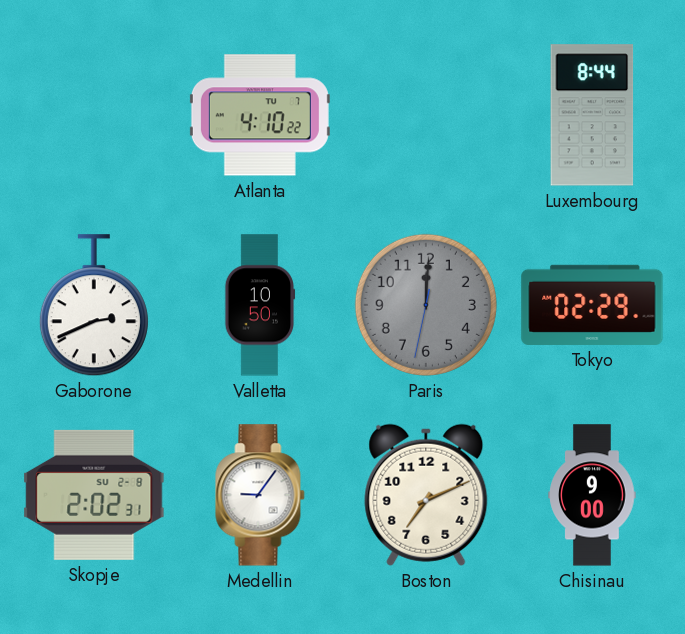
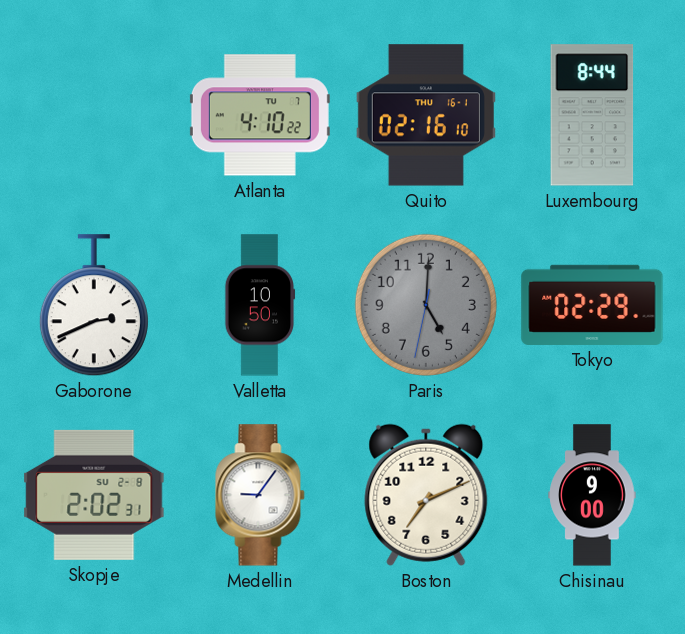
Quito: none -> 02:16 (426, 115)
Paris: 12:00 -> 5:00 (426, 305)
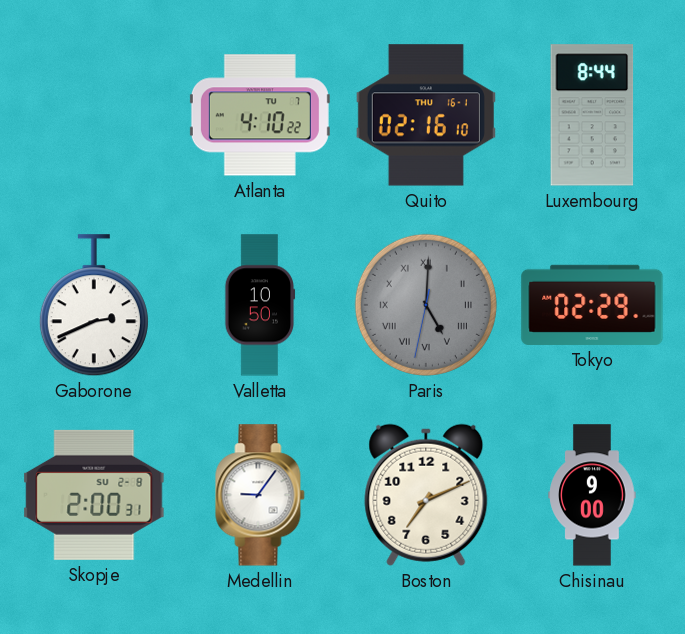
Paris numerals: Arabic -> Roman (426, 305)
Skopje: 2:02 -> 2:00 (94, 495)
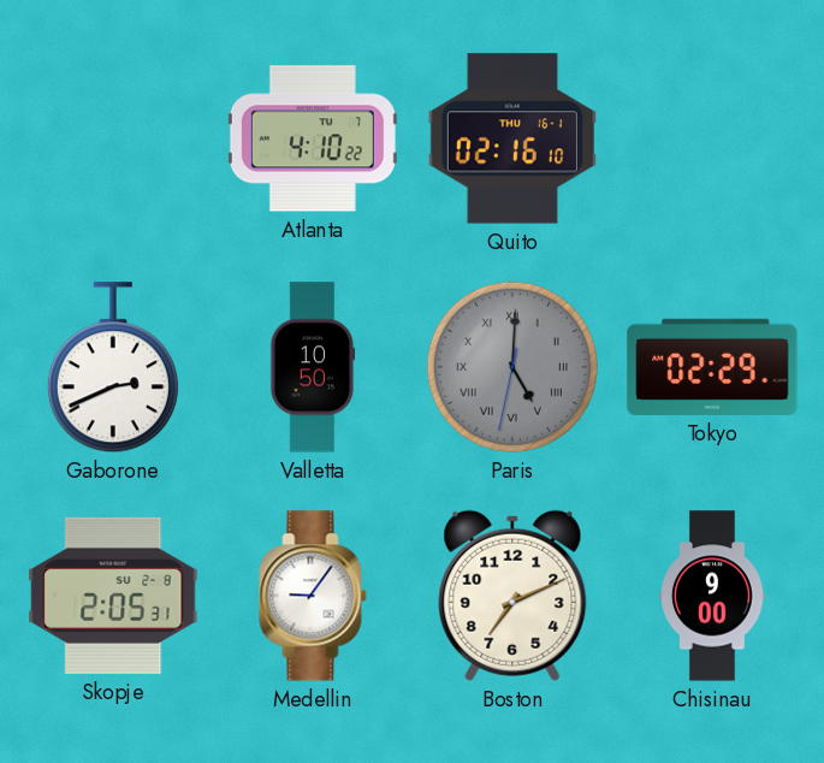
Luxembourg: 8:44 -> none (592, 115)
Skopje: 2:00 -> 2:05 (113, 596)
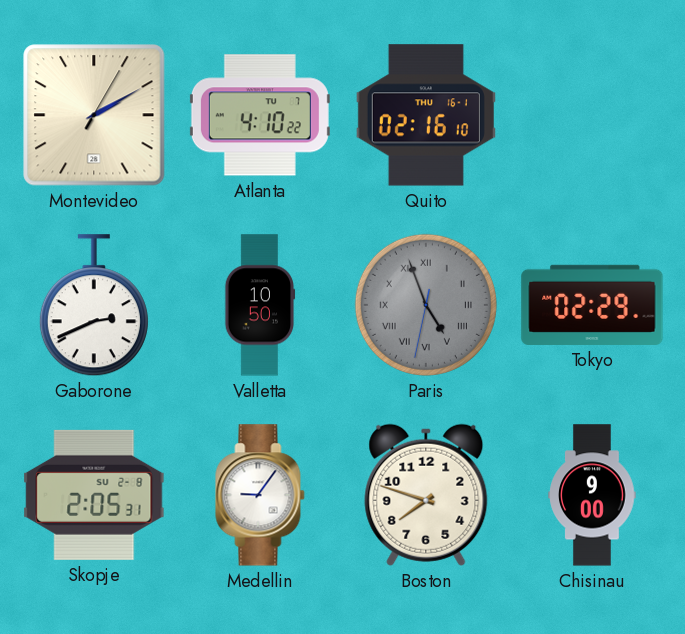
Montevideo: none -> 2:10 (94, 115)
Paris: 5:00 -> 4:56 (426, 305)
Boston: 7:11 -> 7:48 (426, 495)
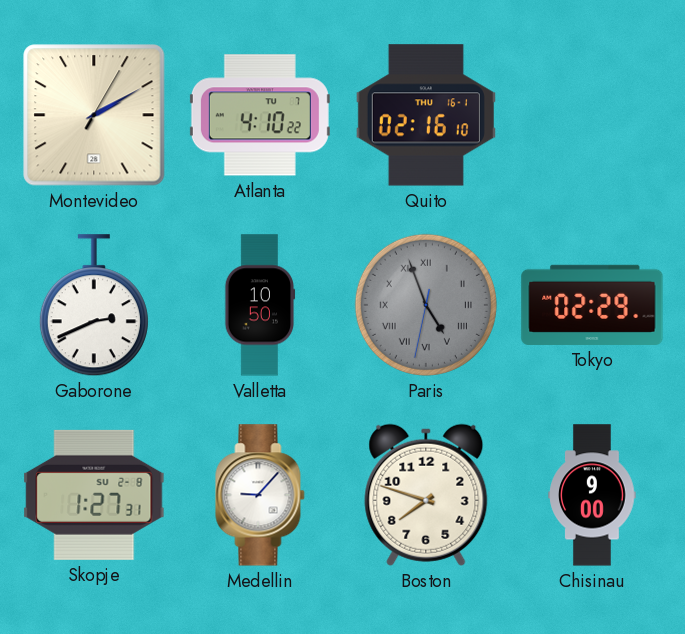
Skopje: 2:05 -> 1:27 (94, 495)
Medellin: 9:06 -> 9:07 (260, 495)
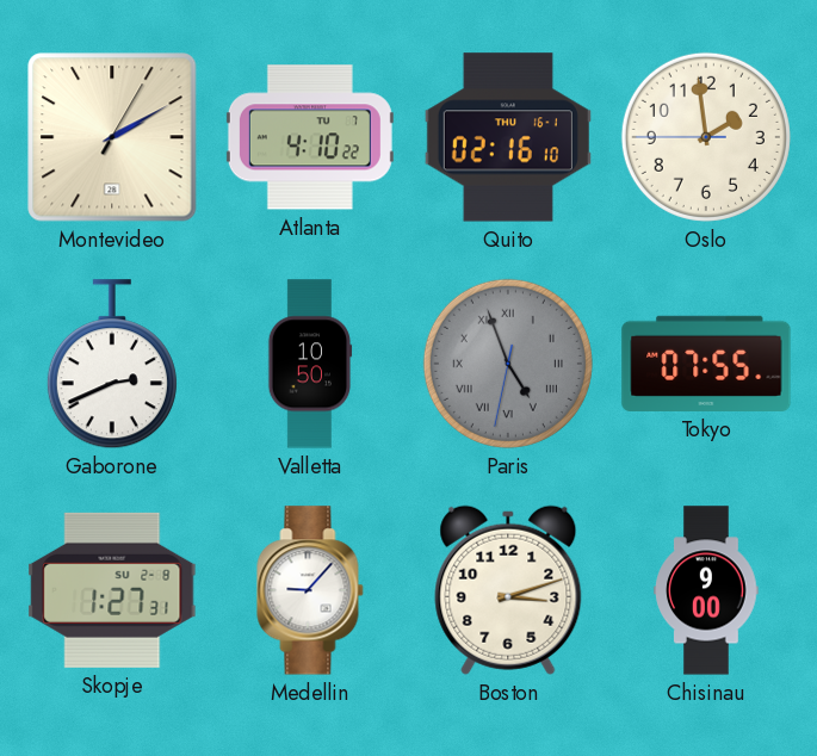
Oslo: none -> 1:58 (706, 137)
Tokyo: 02:29 -> 07:55 (706, 364)
Boston: 7:48 -> 3:12 (508, 590)
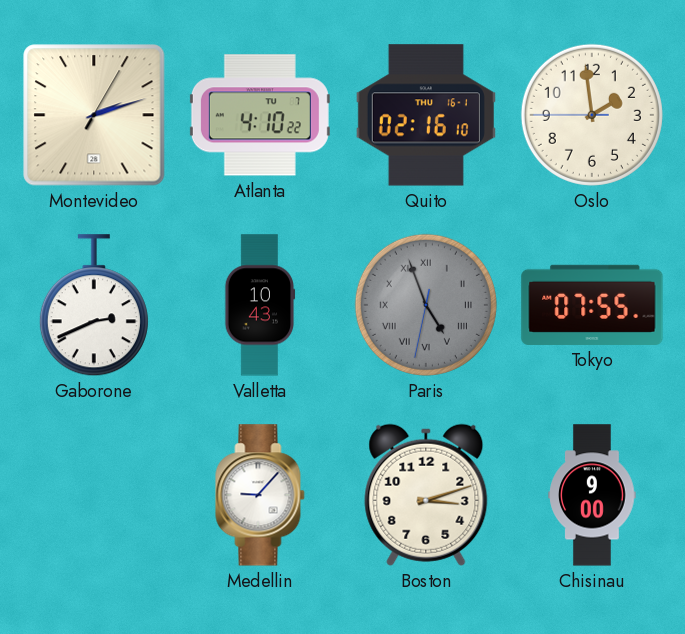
Montevideo: 2:10 -> 2:12 (94, 115)
Valletta: 10:50 -> 10:43 (260, 305)
Skopje: 1:27 -> none (112, 590)
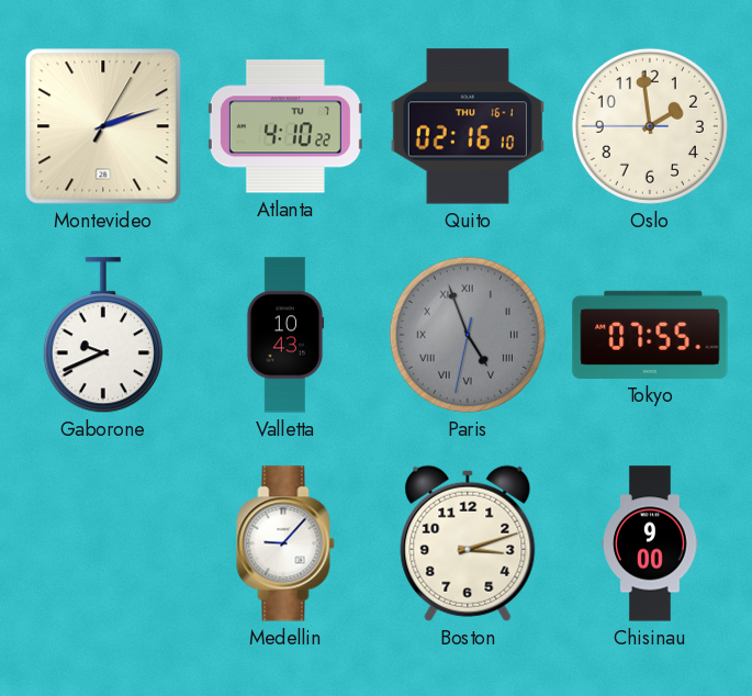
Gaborone: 2:41 -> 9:41 (103, 336)
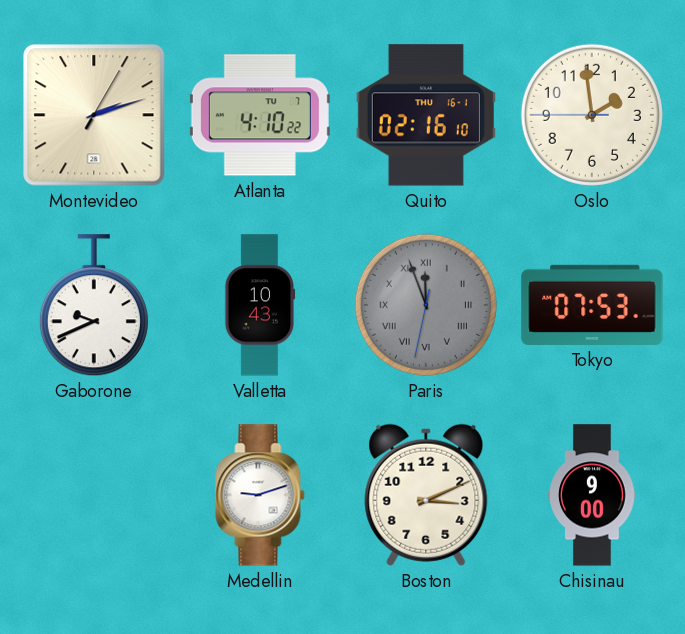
Paris: 4:56 -> 11:56 (426, 305)
Tokyo: 07:55 -> 07:53 (592, 305)
Medellin: 9:07 -> 9:12 (260, 495)
Boston: 3:12 -> 3:11 (426, 495)
